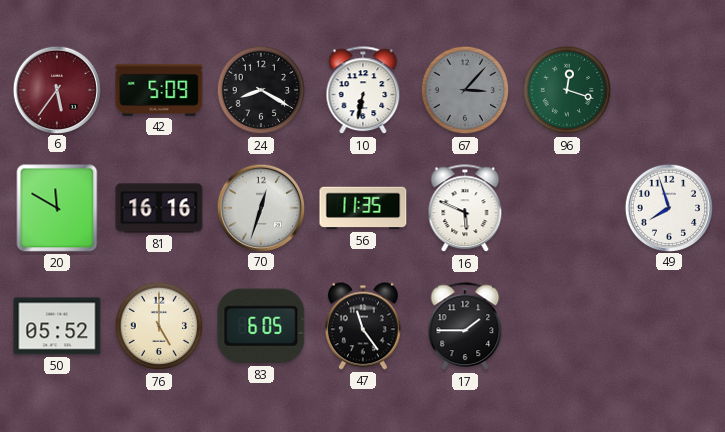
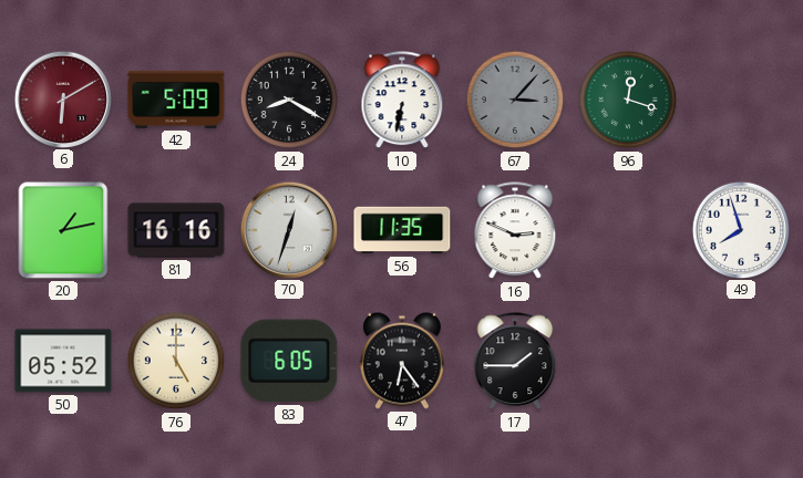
6: 5:36 -> 6:10 (62, 98)
20: 11:50 -> 1:13 (63, 230)
16: 5:49 -> 2:49 (515, 231)
47: 11:24 -> 6:24 (402, 361)
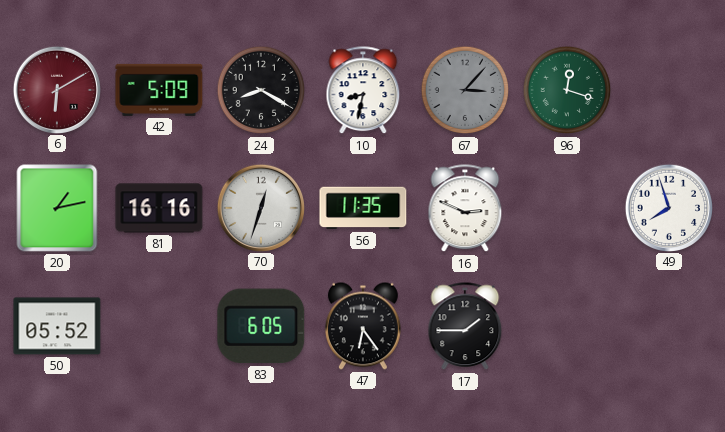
10: 6:32 -> 8:32 (363, 91)
76: 5:00 -> none (176, 361)
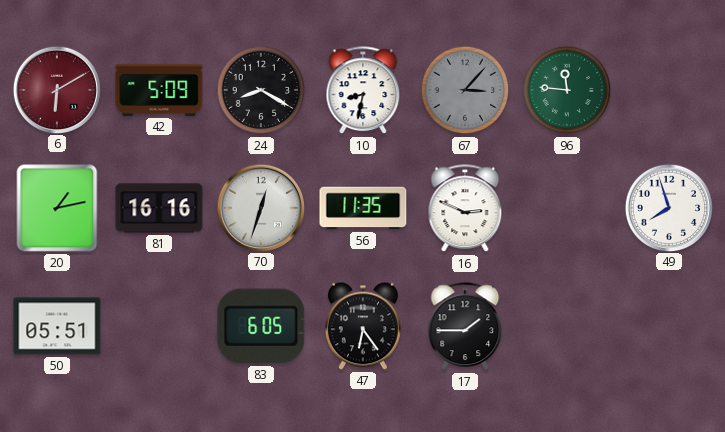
96: 12:18 -> 11:46 (567, 90)
50: 05:52 -> 05:51 (57, 326)
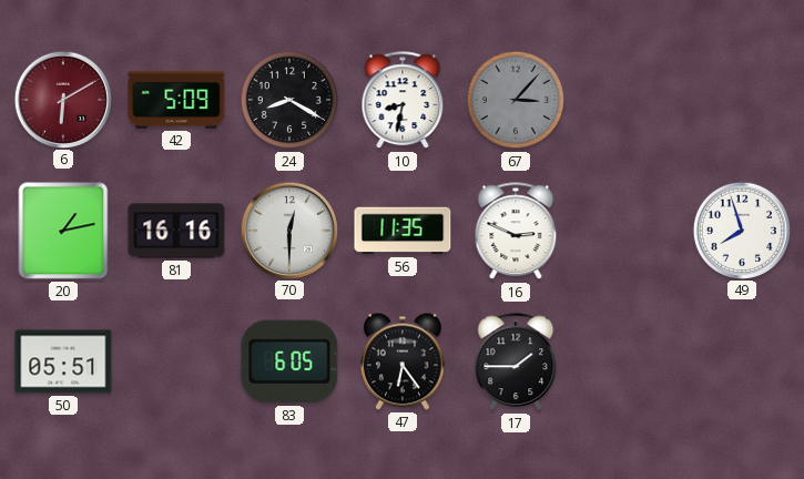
96: 11:46 -> none (567, 90)
70: 12:33 -> 12:30 (288, 230)
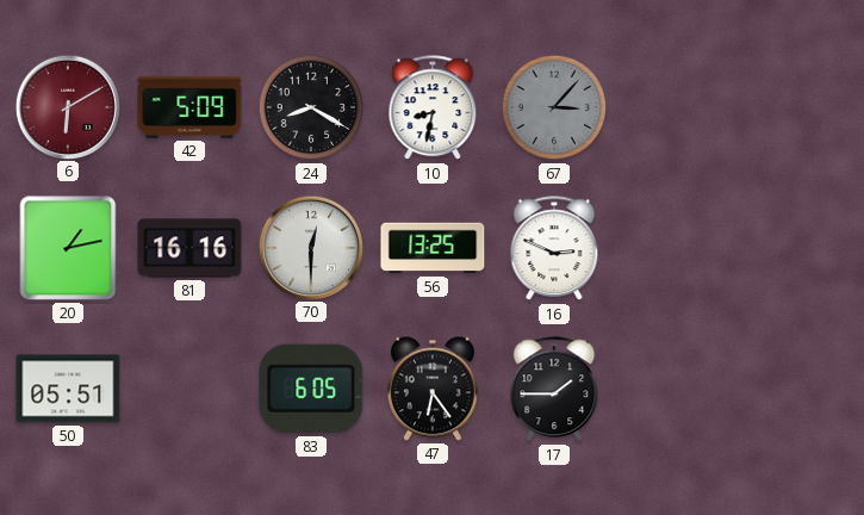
56: 11:35 -> 13:25 (433, 248)
49: 7:57 -> none (741, 230)
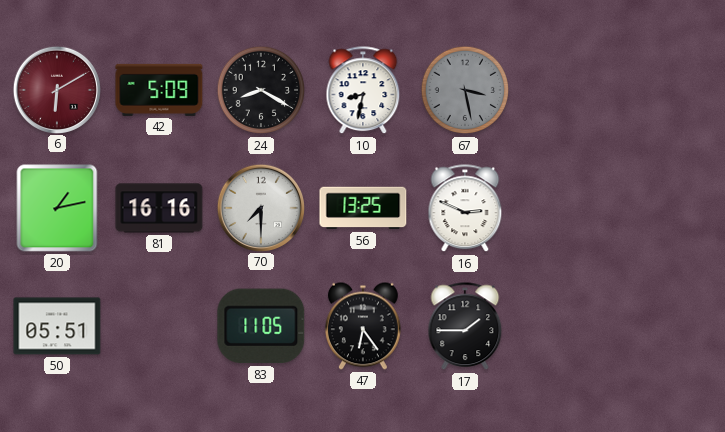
67: 3:07 -> 3:28 (465, 90)
70: 12:30 -> 7:30 (260, 207)
83: 6:05 -> 11:05 (261, 326)
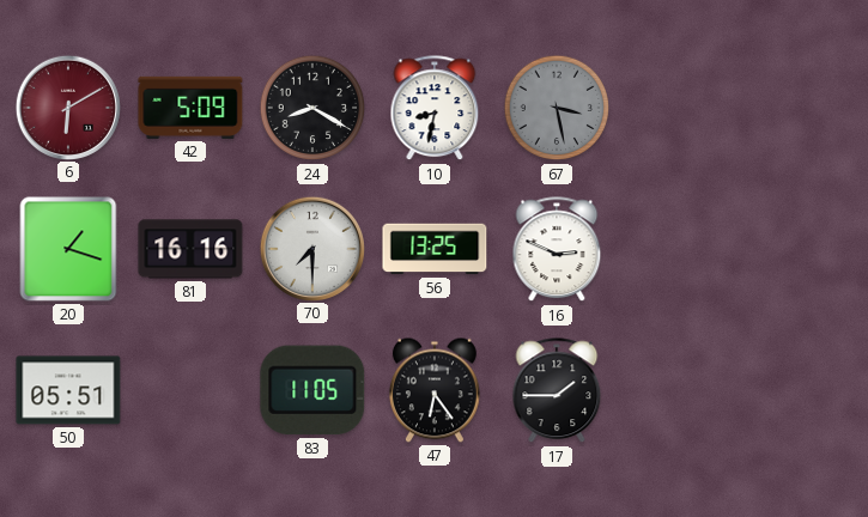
20: 1:13 -> 1:18 (68, 249)
